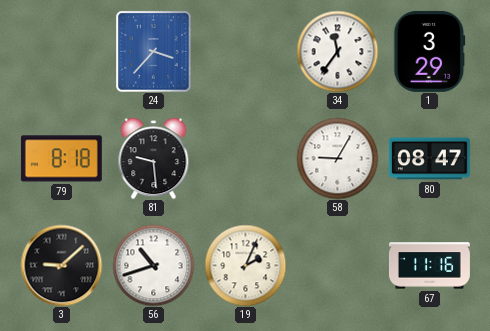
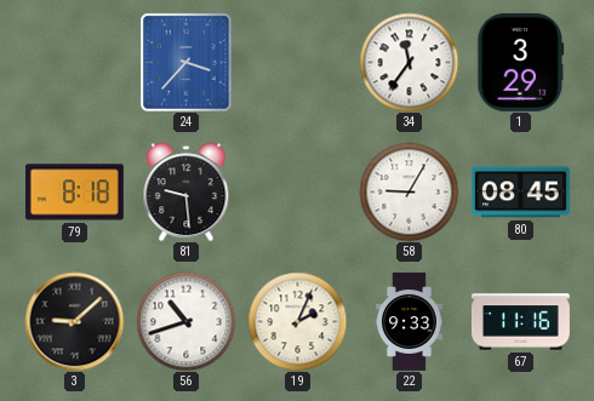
80: 08:47 -> 08:45 (520, 193)
22: none -> 9:33 (409, 322)
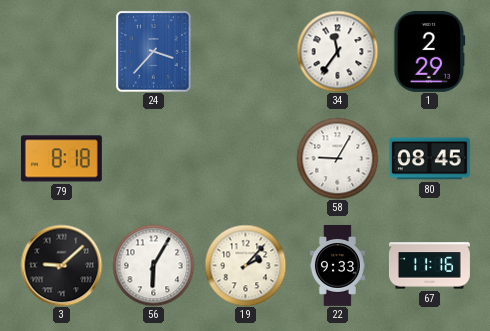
1: 3:29 -> 2:29 (430, 51)
81: 9:29 -> none (187, 191)
56: 10:42 -> 6:05 (153, 265)
19: 2:04 -> 2:07 (245, 265)
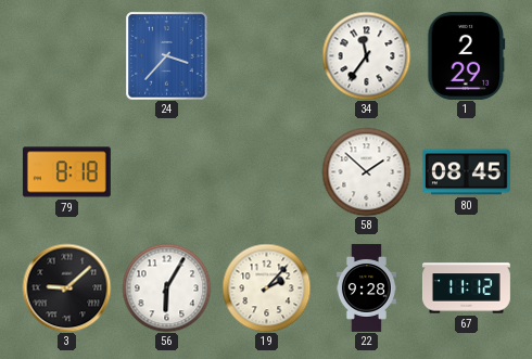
58: 9:05 -> 1:52 (366, 171)
22: 9:33 -> 9:28 (366, 289)
67: 11:16 -> 11:12 (466, 289)
